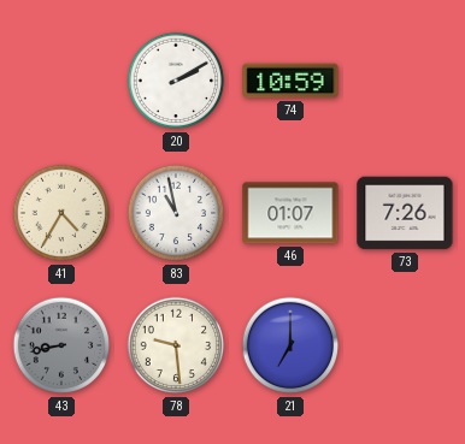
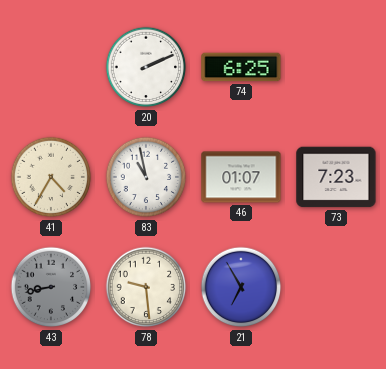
20: 2:10 -> 2:11 (146, 67)
74: 10:59 -> 6:25 (241, 67)
73: 7:26 -> 7:23 (336, 177)
21: 7:00 -> 6:55 (241, 287)
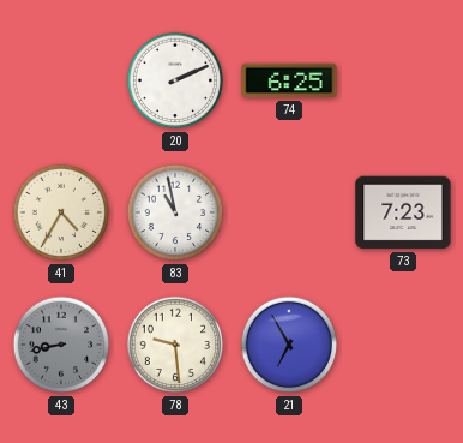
46: 01:07 -> none (241, 177)
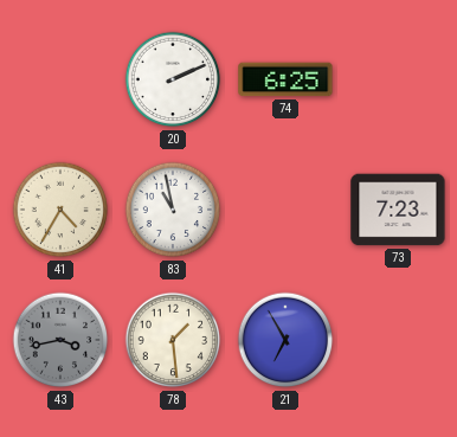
43: 8:43 -> 3:43 (60, 340)
78: 9:29 -> 1:29 (173, 340)
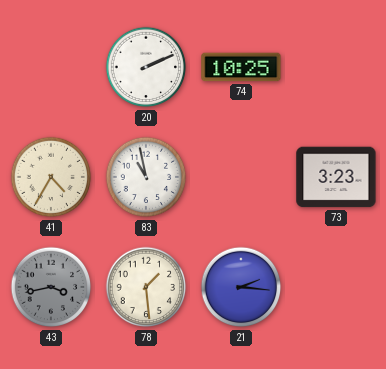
74: 6:25 -> 10:25 (241, 67)
73: 7:23 -> 3:23 (336, 177)
21: 6:55 -> 2:16 (241, 287)
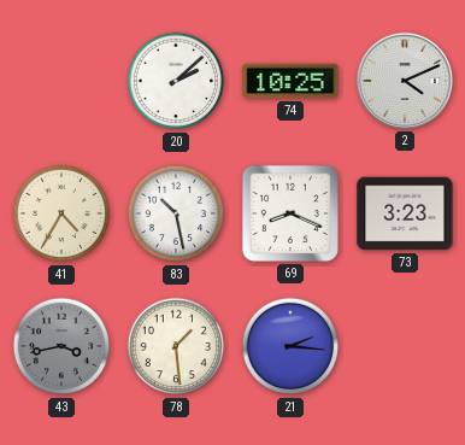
20: 2:11 -> 2:08 (176, 81)
2: none -> 4:11 (405, 81)
83: 10:58 -> 10:28 (176, 213)
69: none -> 8:19 (290, 213)
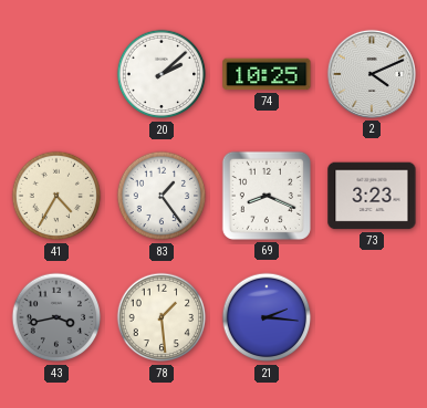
83: 10:28 -> 1:24 (162, 196)
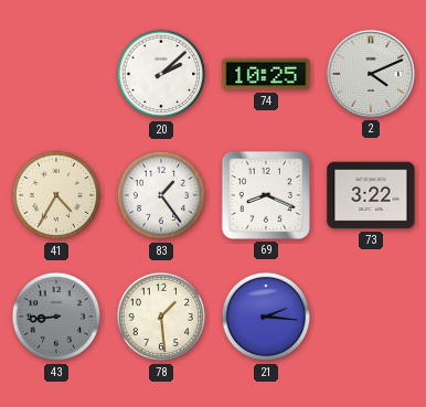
73: 3:23 -> 3:22 (371, 195)
43: 3:43 -> 8:44 (56, 317)
